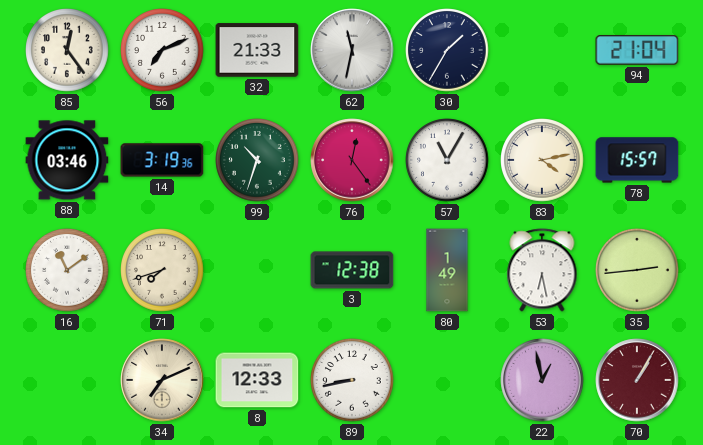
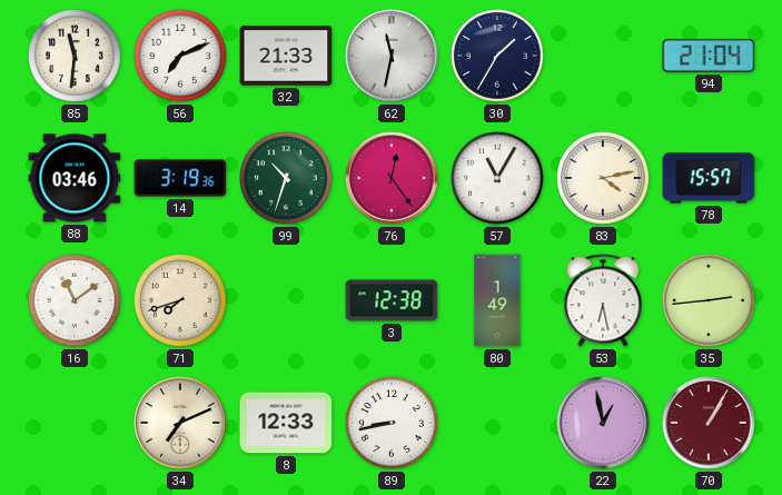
85: 12:24 -> 11:31 (75, 56)
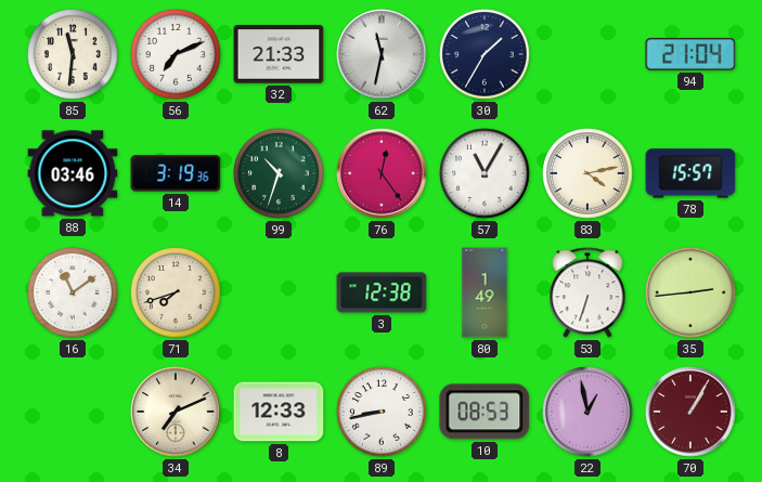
53: 6:28 -> 6:33 (587, 292)
10: none -> 08:53 (485, 412)
